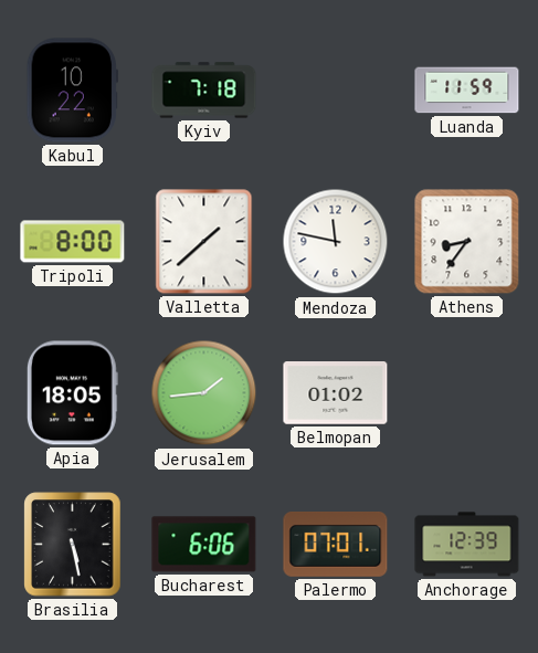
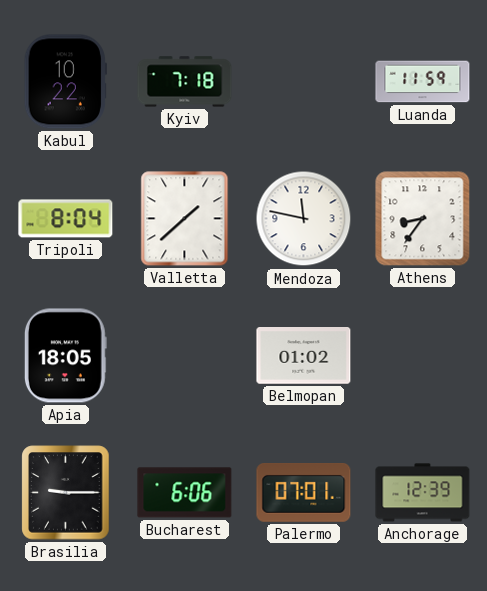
Tripoli: 8:00 -> 8:04 (66, 219)
Jerusalem: 1:44 -> none (204, 393)
Brasilia: 5:28 -> 9:15 (66, 493)
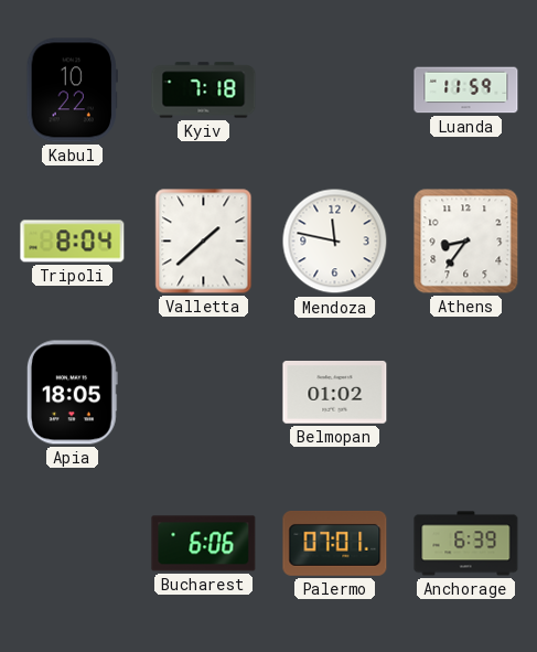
Brasilia: 9:15 -> none (66, 493)
Anchorage: 12:39 -> 6:39 (466, 544)
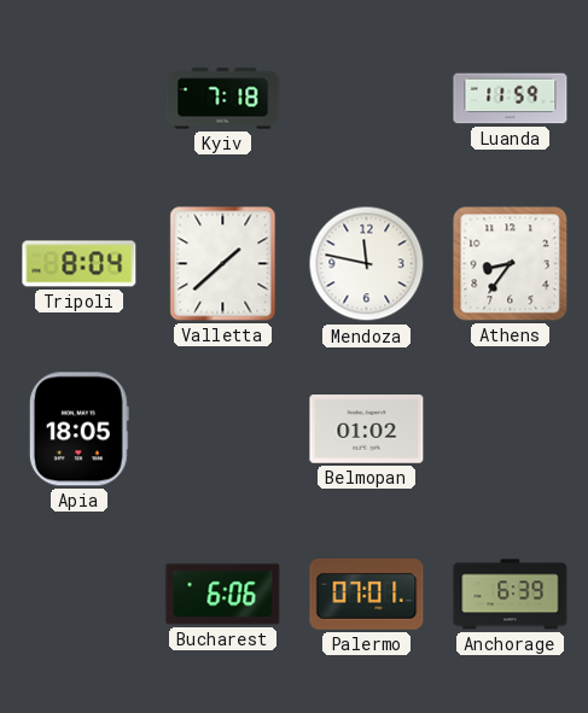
Kabul: 10:22 -> none (72, 90)
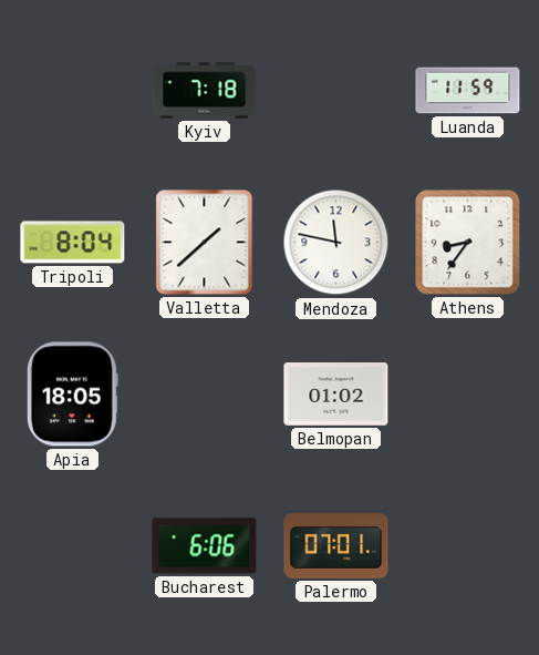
Anchorage: 6:39 -> none (511, 595)
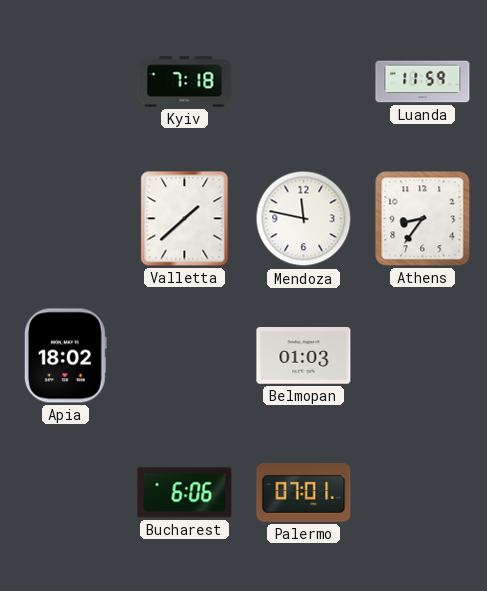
Tripoli: 8:04 -> none (73, 243)
Apia: 18:05 -> 18:02 (65, 356)
Belmopan: 01:02 -> 01:03 (304, 356)
